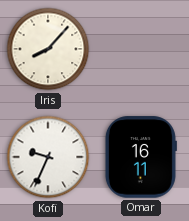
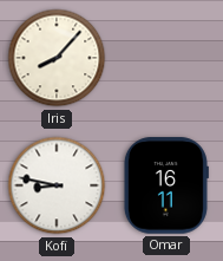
Kofi: 9:34 -> 8:47 (57, 185)
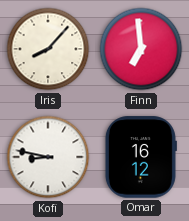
Finn: none -> 6:59 (141, 49)
Omar: 16:11 -> 16:12 (140, 157)
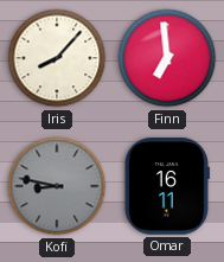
Kofi dial: white -> grey (57, 186)
Omar: 16:12 -> 16:11 (166, 186)
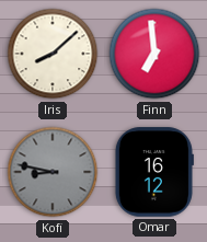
Iris: 8:07 -> 8:08 (53, 54)
Omar: 16:11 -> 16:12 (153, 172)
